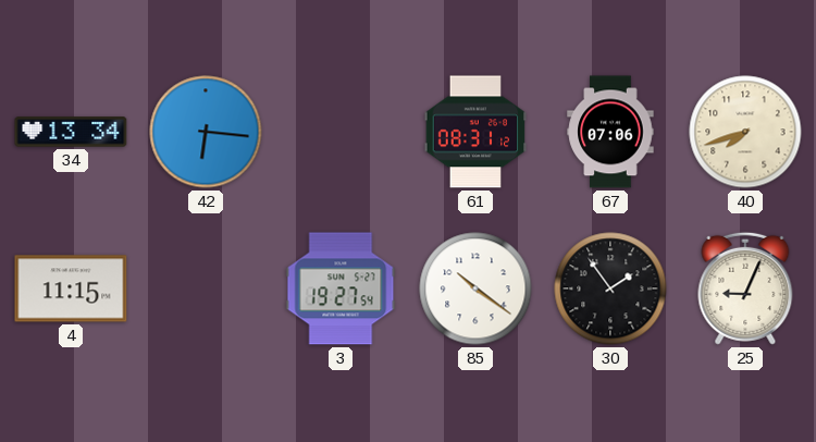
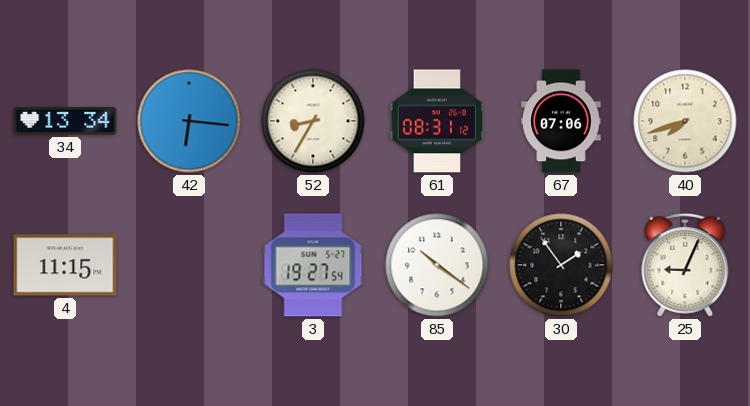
52: none -> 8:35 (313, 121)
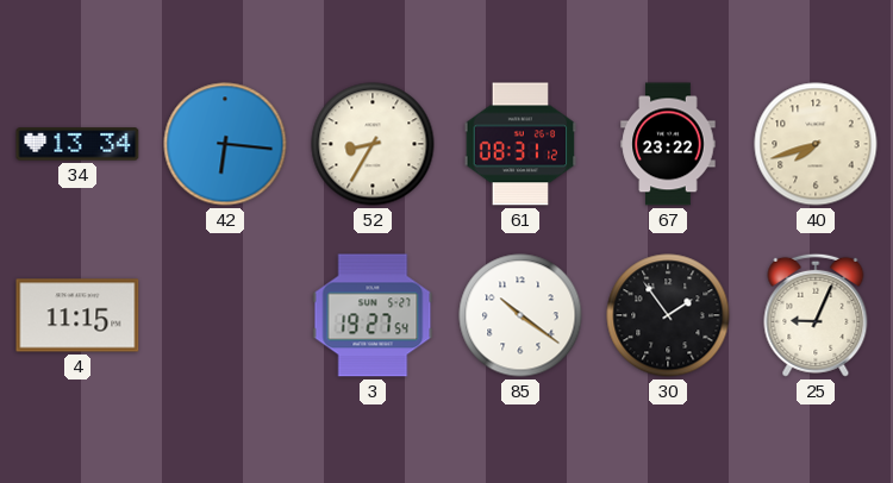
67: 07:06 -> 23:22 (668, 144)
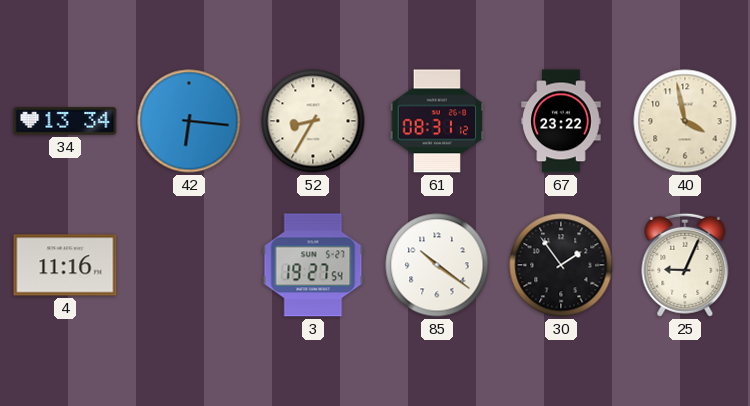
40: 7:42 -> 3:58 (685, 121)
4: 11:15 -> 11:16 (65, 265)
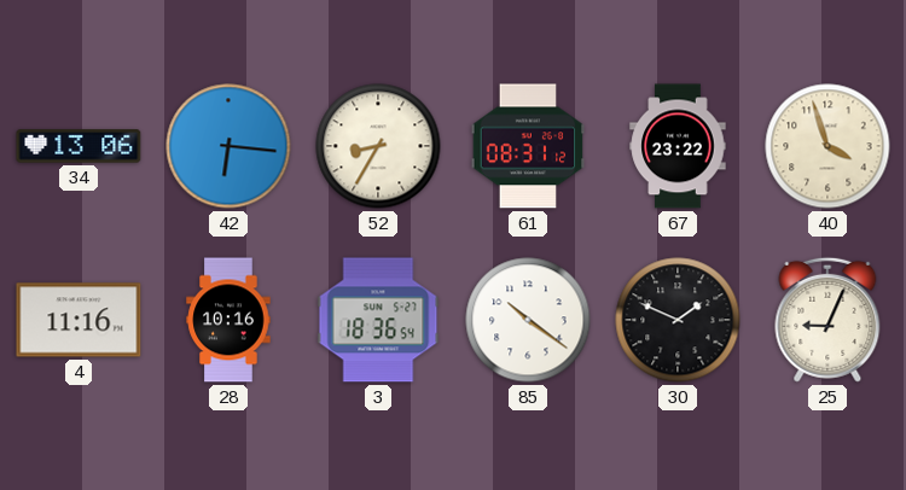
34: 13:34 -> 13:06 (79, 146)
40: 3:58 -> 3:57 (827, 146)
28: none -> 10:16 (228, 320)
3: 19:27 -> 18:36 (378, 320)
30: 1:54 -> 1:49 (678, 320)
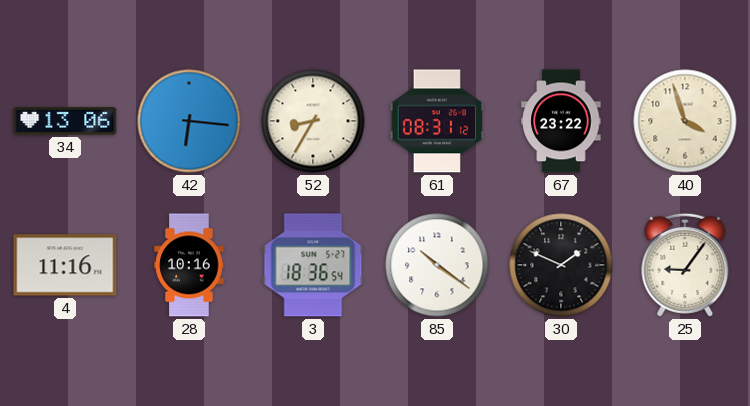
25: 9:04 -> 9:06 (685, 265)
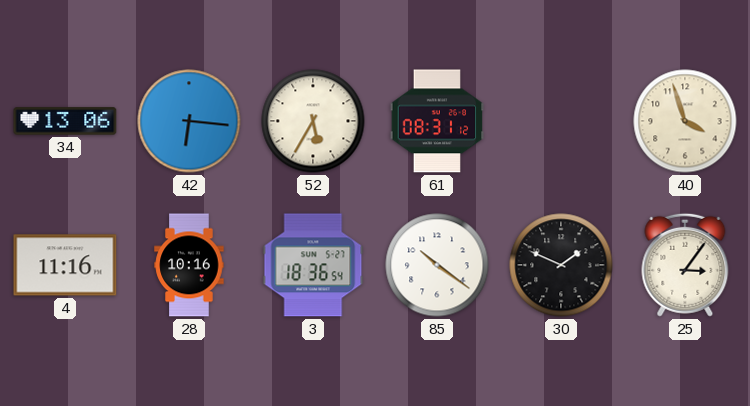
52: 8:35 -> 5:35 (313, 121)
67: 23:22 -> none (561, 121)
25: 9:06 -> 3:06 (685, 265)
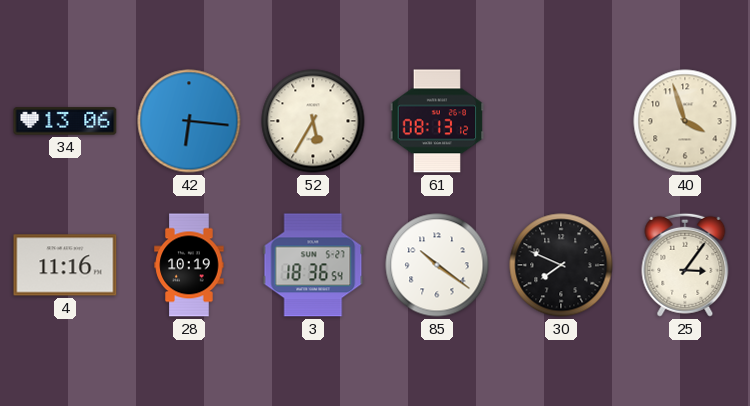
61: 08:31 -> 08:13 (437, 121)
28: 10:16 -> 10:19 (189, 265)
30: 1:49 -> 7:49 (561, 265)
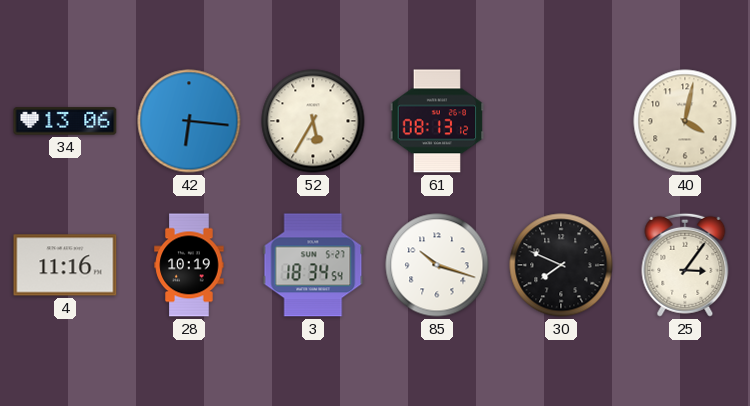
40: 3:57 -> 4:02 (685, 121)
3: 18:36 -> 18:34 (313, 265)
85: 10:21 -> 10:18 (437, 265)
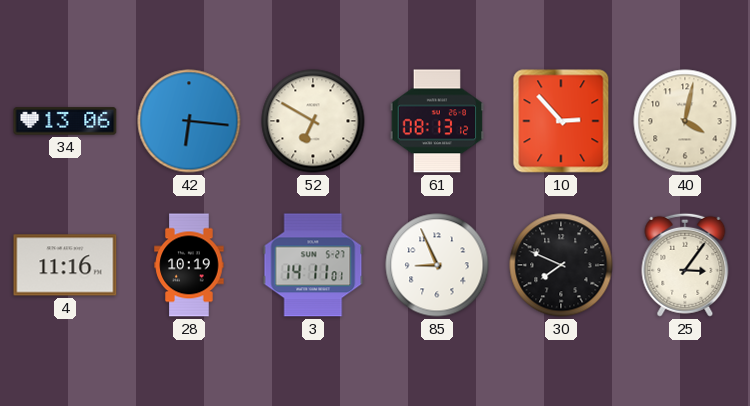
52: 5:35 -> 6:50 (313, 121)
10: none -> 2:53 (561, 121)
3: 18:34 -> 14:11 (313, 265)
85: 10:18 -> 8:56 (437, 265)
